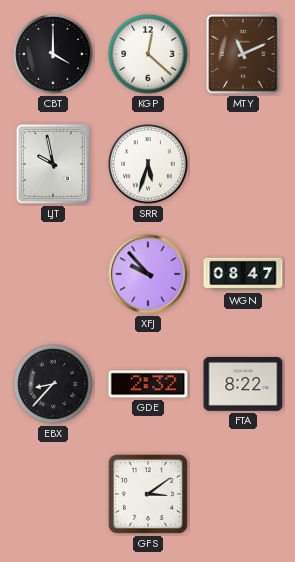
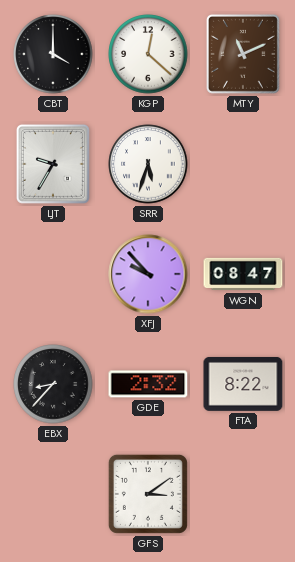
LJT: 9:58 -> 9:35 (53, 164)
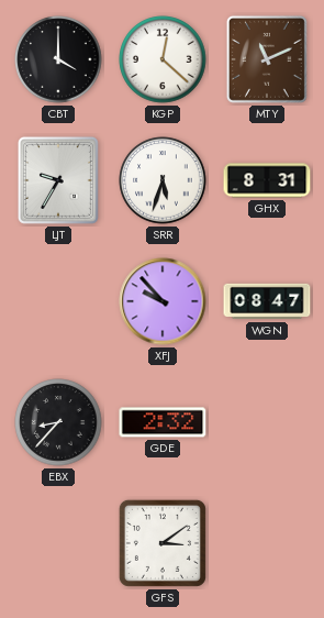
GHX: none -> 8:31 (267, 180)
FTA: 8:22 -> none (243, 384)
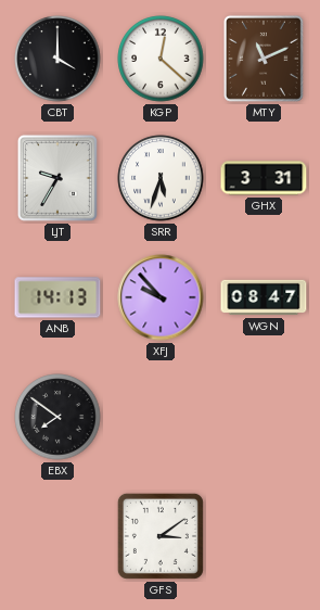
GHX: 8:31 -> 3:31 (264, 178)
ANB: none -> 14:13 (57, 297)
EBX: 8:37 -> 7:51 (57, 417)
GDE: 2:32 -> none (163, 422)
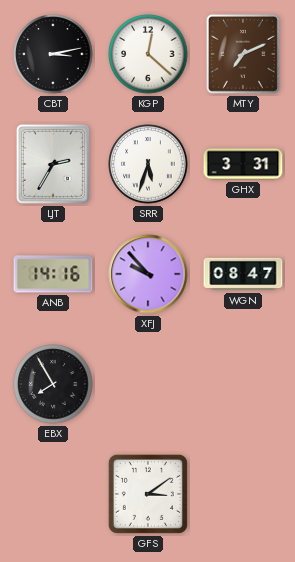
CBT: 4:00 -> 3:13 (53, 54)
MTY: 11:11 -> 7:11 (243, 54)
LJT: 9:35 -> 2:35 (53, 164)
ANB: 14:13 -> 14:16 (53, 274)
EBX: 7:51 -> 7:55 (53, 384)
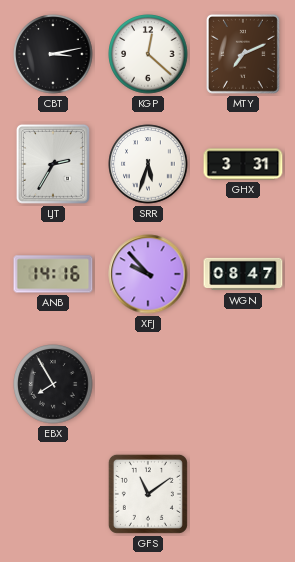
GFS: 3:09 -> 11:09 (148, 494)
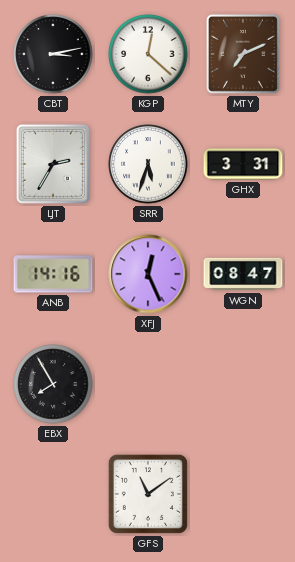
XFJ: 9:53 -> 12:26 (148, 274)
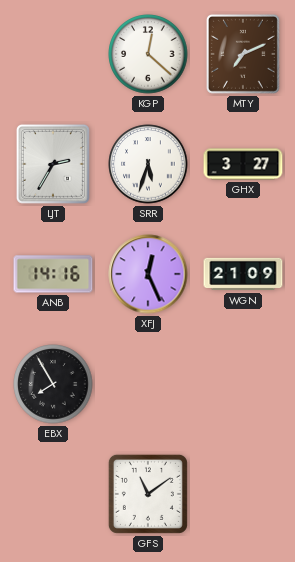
CBT: 3:13 -> none (53, 54)
GHX: 3:31 -> 3:27 (243, 164)
WGN: 08:47 -> 21:09 (243, 274)
